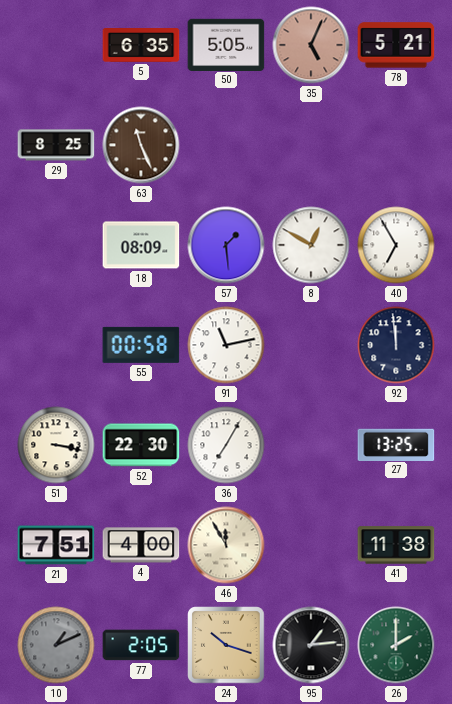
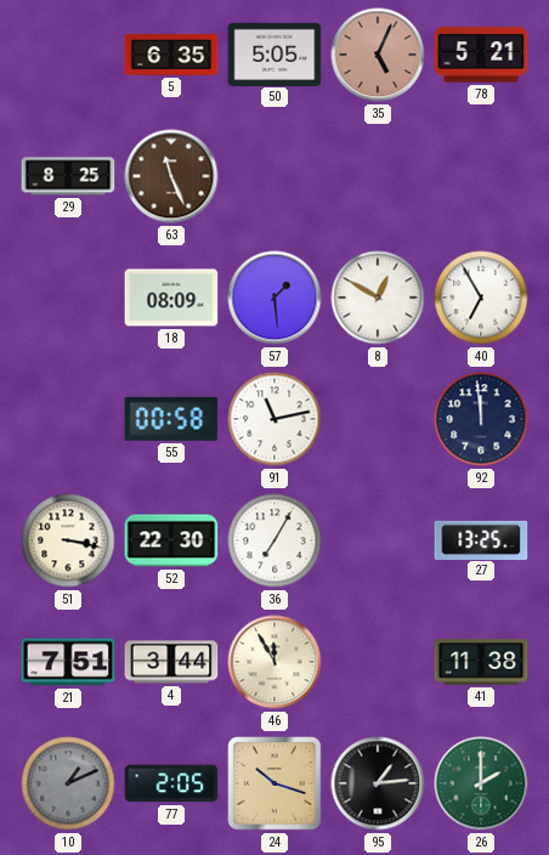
4: 4:00 -> 3:44 (171, 662)
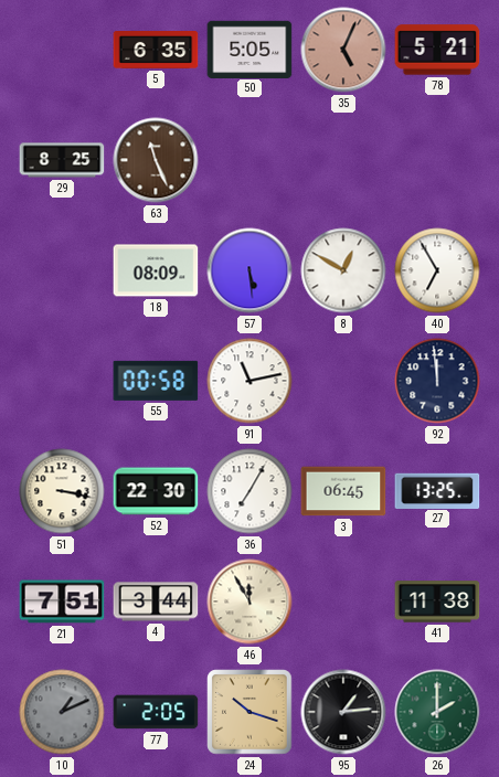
57: 1:29 -> 5:29 (250, 270)
3: none -> 06:45 (343, 491)
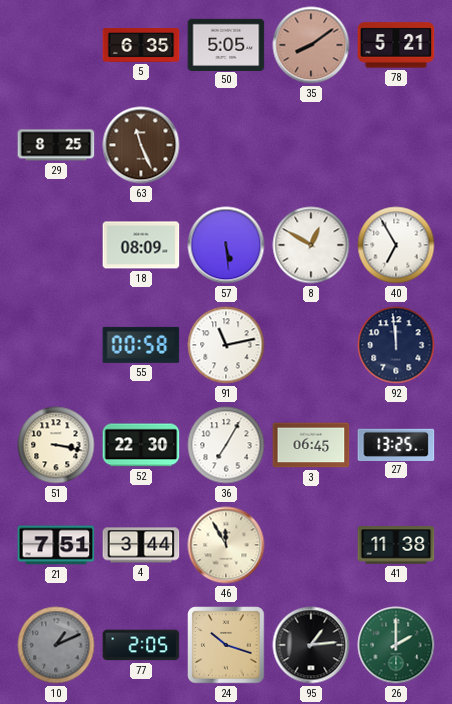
35: 5:04 -> 8:09 (311, 45)
